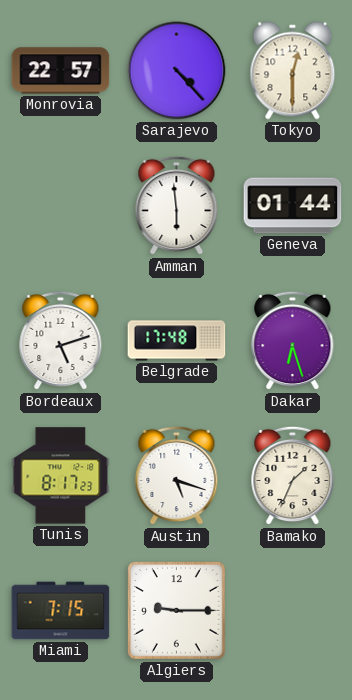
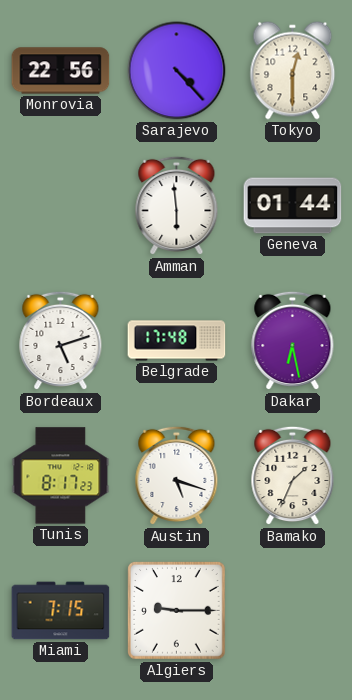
Monrovia: 22:57 -> 22:56 (61, 71)
Dakar: 6:27 -> 6:28 (293, 341)
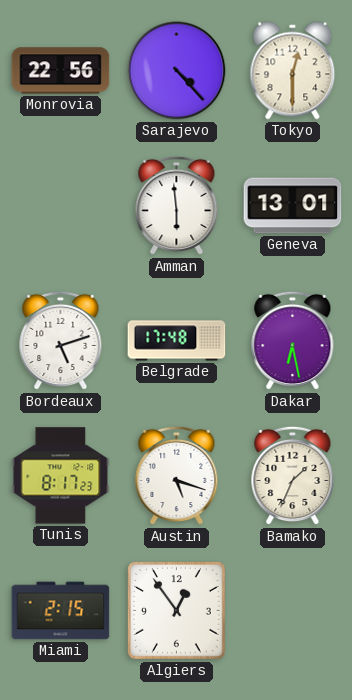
Geneva: 01:44 -> 13:01 (293, 206)
Miami: 7:15 -> 2:15 (61, 611)
Algiers: 9:15 -> 12:54 (177, 611)
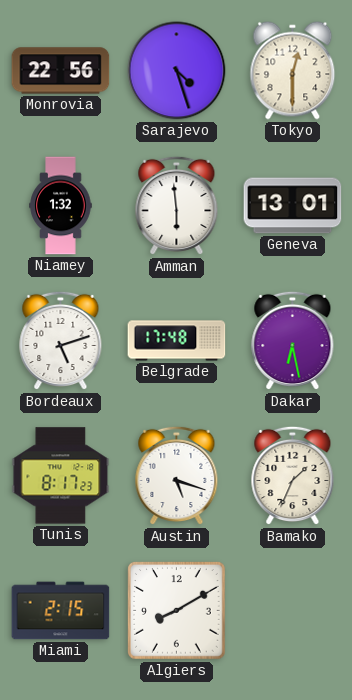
Sarajevo: 4:23 -> 4:27 (177, 71)
Niamey: none -> 1:32 (61, 206)
Algiers: 12:54 -> 8:10 (177, 611)
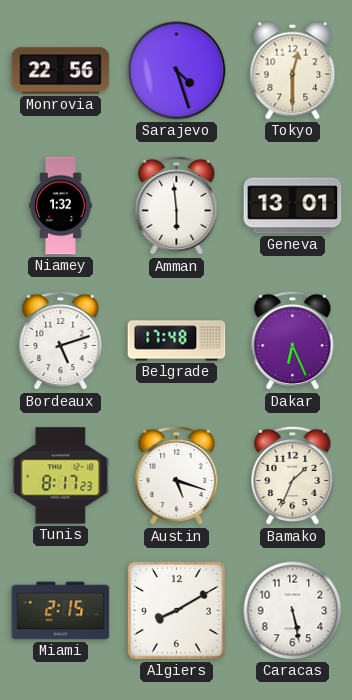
Dakar: 6:28 -> 6:26 (293, 341)
Caracas: none -> 5:28 (293, 611)
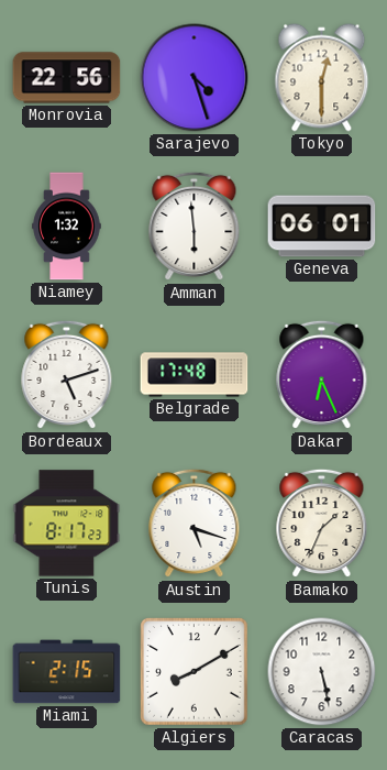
Geneva: 13:01 -> 06:01 (322, 227)
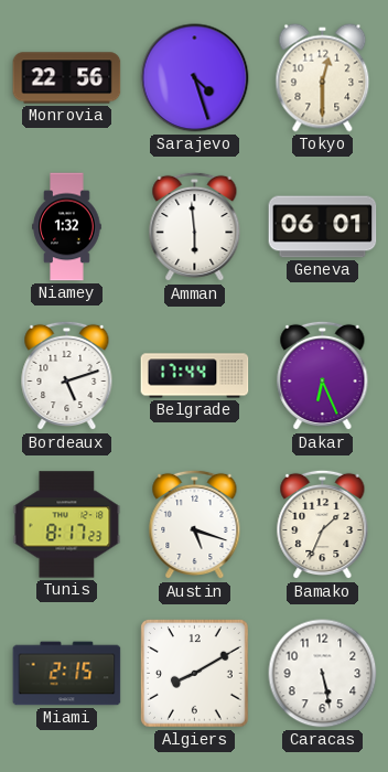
Belgrade: 17:48 -> 17:44 (195, 376)
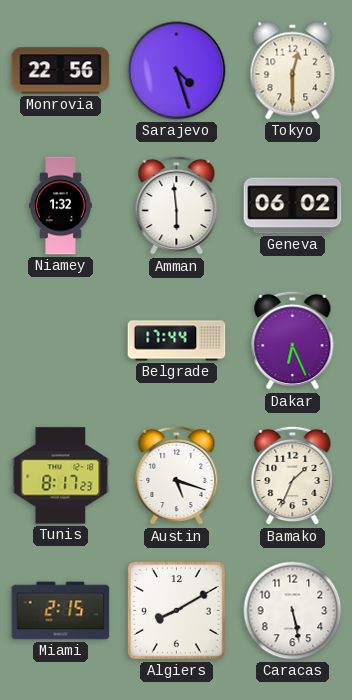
Geneva: 06:01 -> 06:02 (293, 206)
Bordeaux: 5:12 -> none (67, 376)
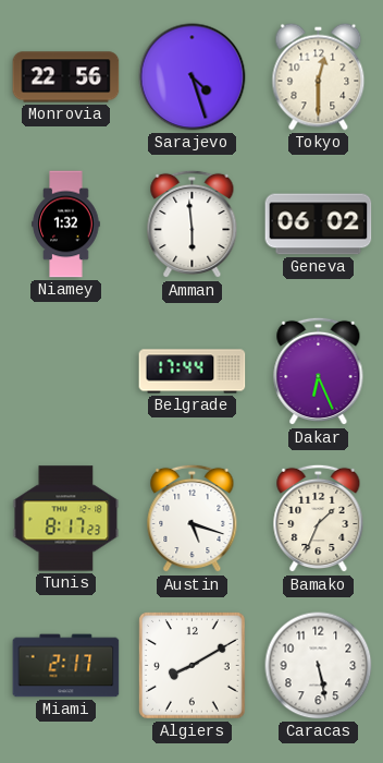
Miami: 2:15 -> 2:17 (66, 666)
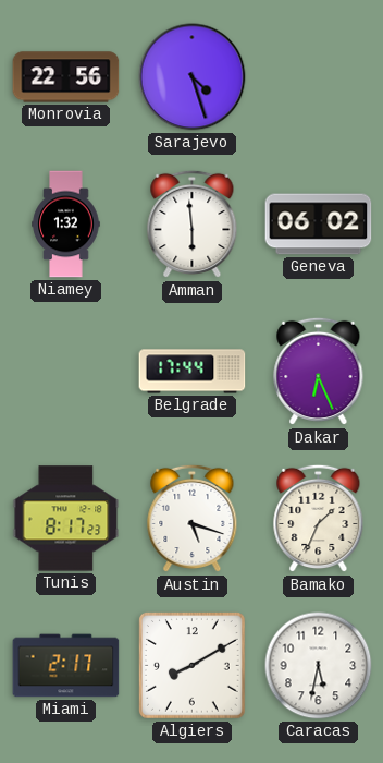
Tokyo: 12:30 -> none (319, 77)
Caracas: 5:28 -> 5:32 (319, 666)
